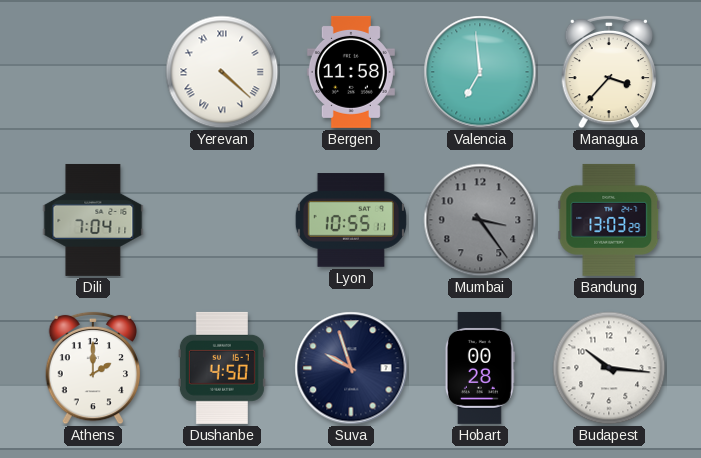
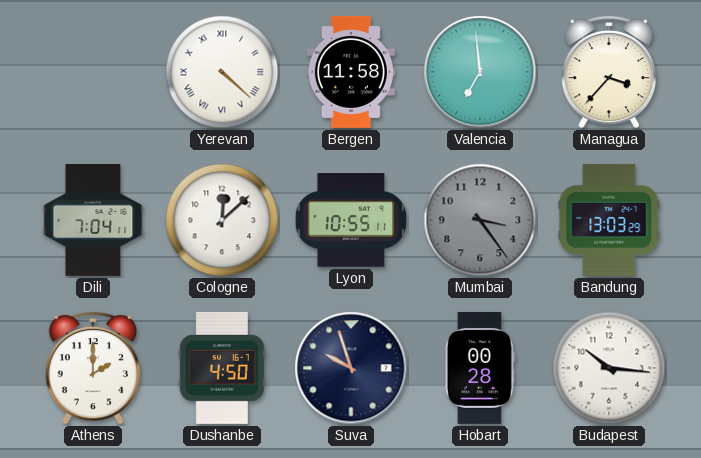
Cologne: none -> 12:08 (222, 220)
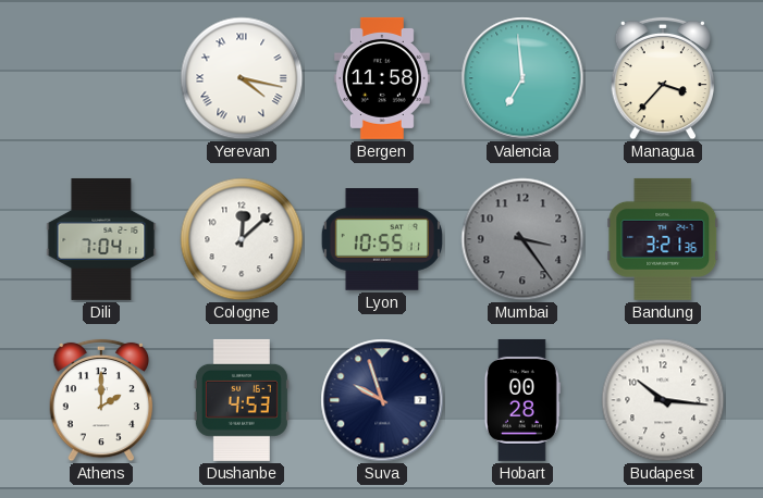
Yerevan: 4:22 -> 4:17 (242, 78)
Bandung: 13:03 -> 3:21 (663, 239)
Dushanbe: 4:50 -> 4:53 (242, 400)
